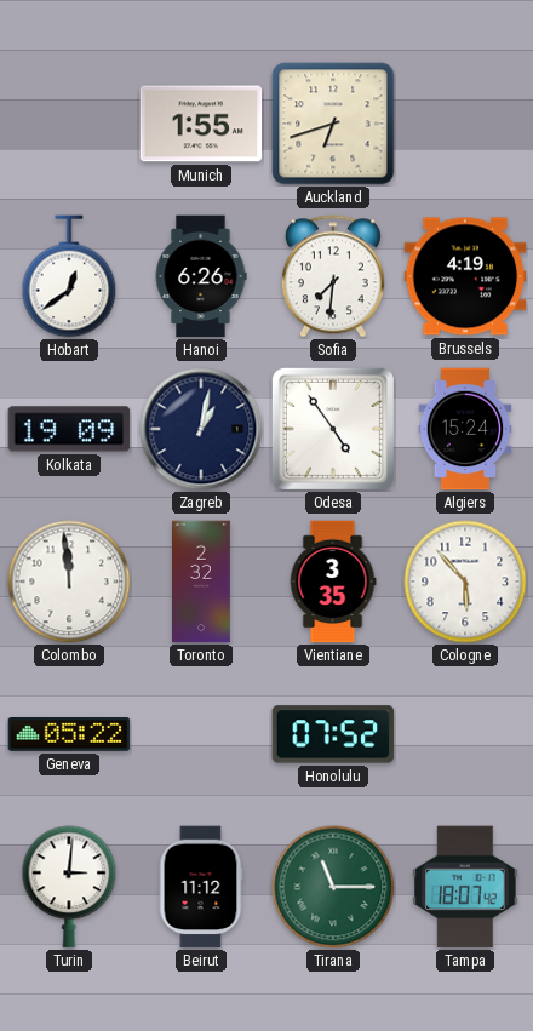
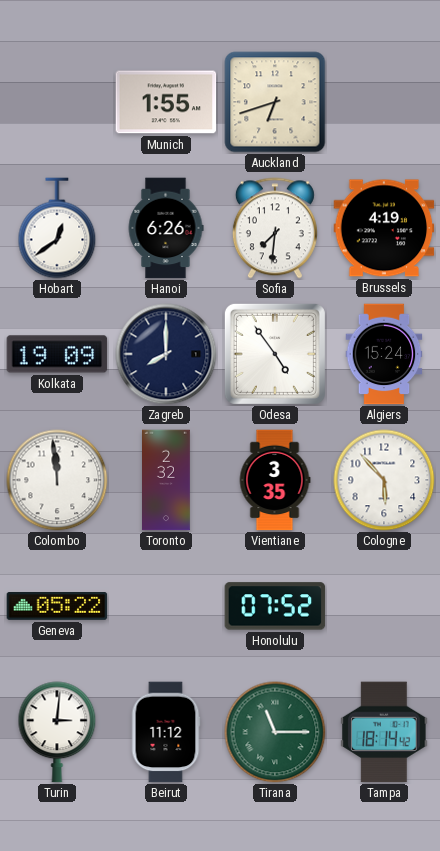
Zagreb: 1:02 -> 8:00 (166, 354)
Tampa: 18:07 -> 18:14 (384, 732)
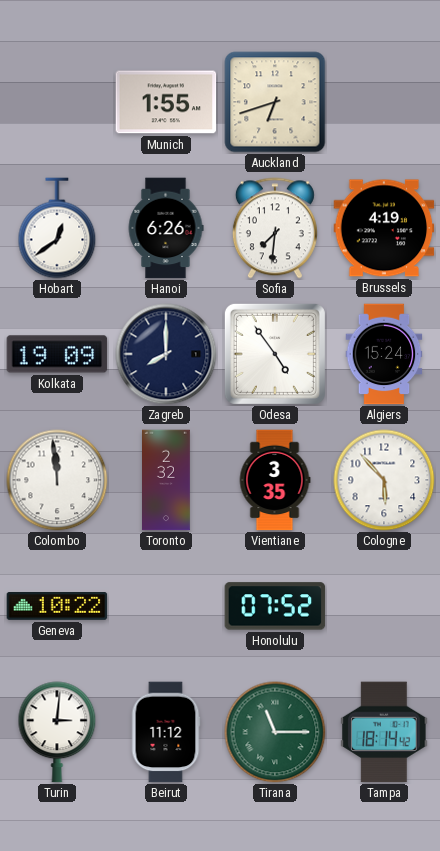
Geneva: 05:22 -> 10:22 (57, 607)
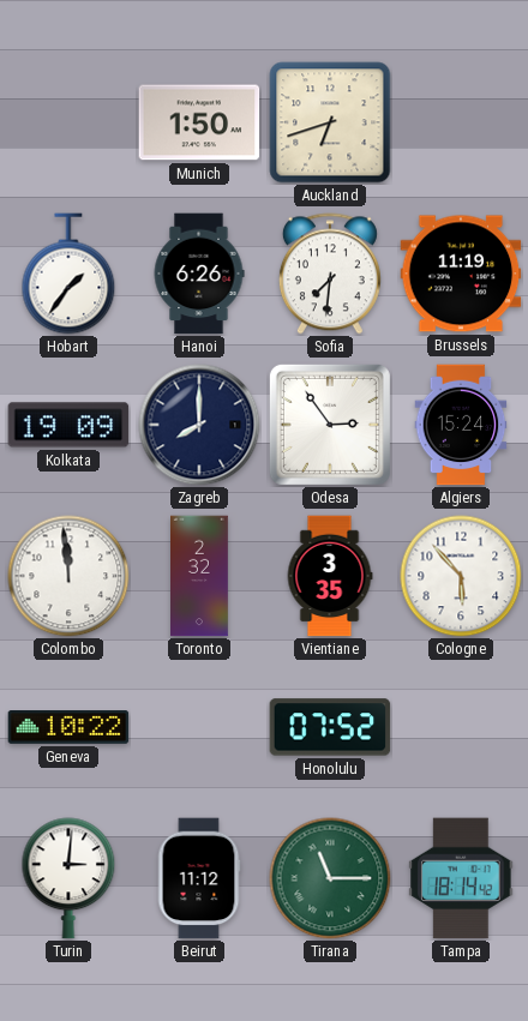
Munich: 1:55 -> 1:50 (199, 122)
Hobart: 12:39 -> 1:36 (68, 274)
Brussels: 4:19 -> 11:19 (461, 274)
Odesa: 4:54 -> 2:54 (330, 425)
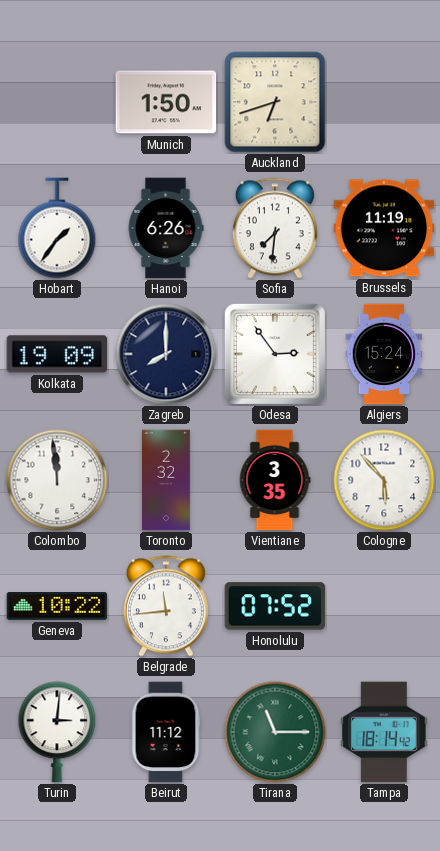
Belgrade: none -> 11:44 (166, 606)
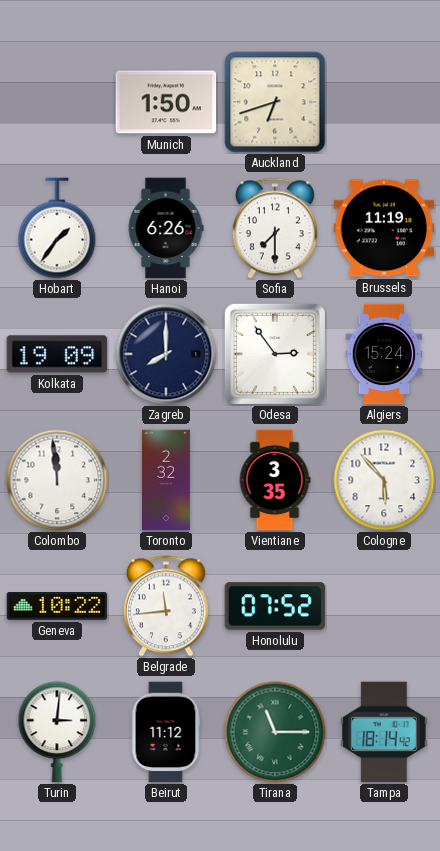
Sofia: 7:31 -> 7:30 (275, 228)
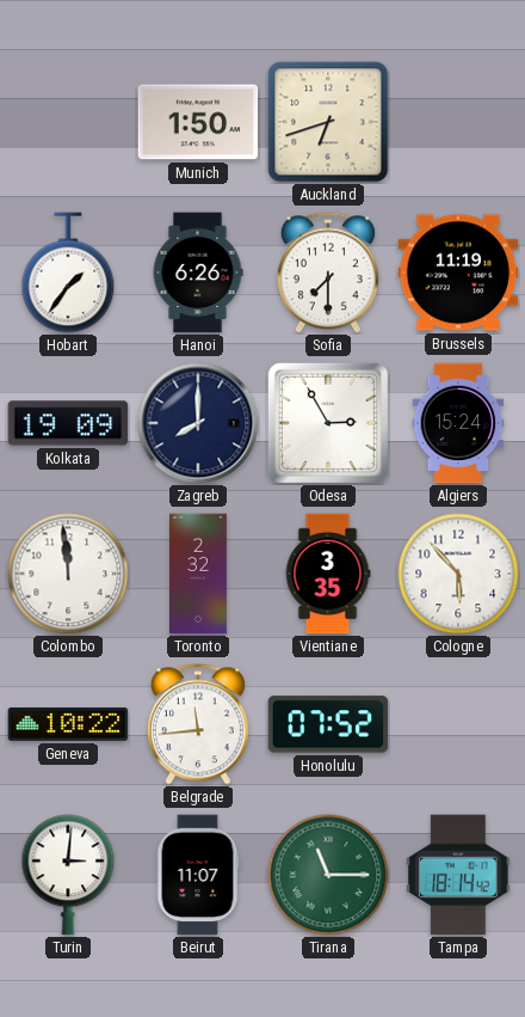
Odesa: 2:54 -> 2:55 (328, 423)
Beirut: 11:12 -> 11:07 (198, 875)
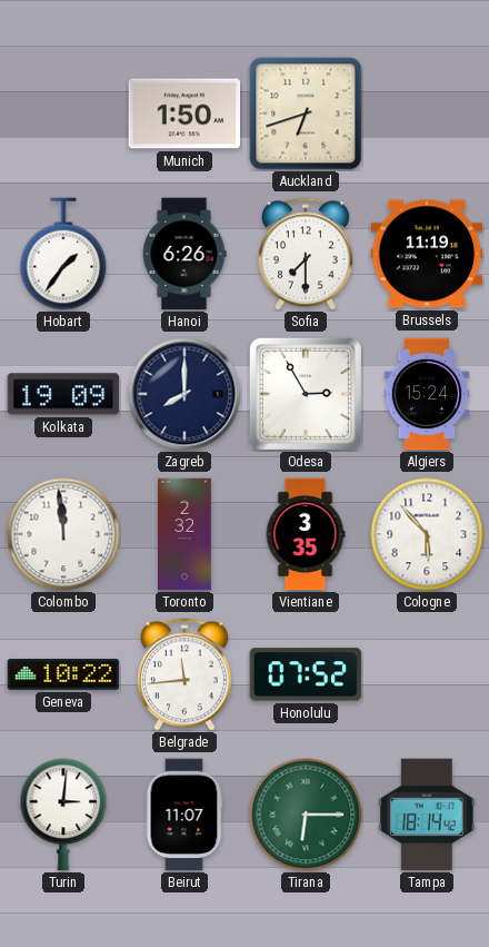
Tirana: 11:15 -> 6:15 (306, 815)
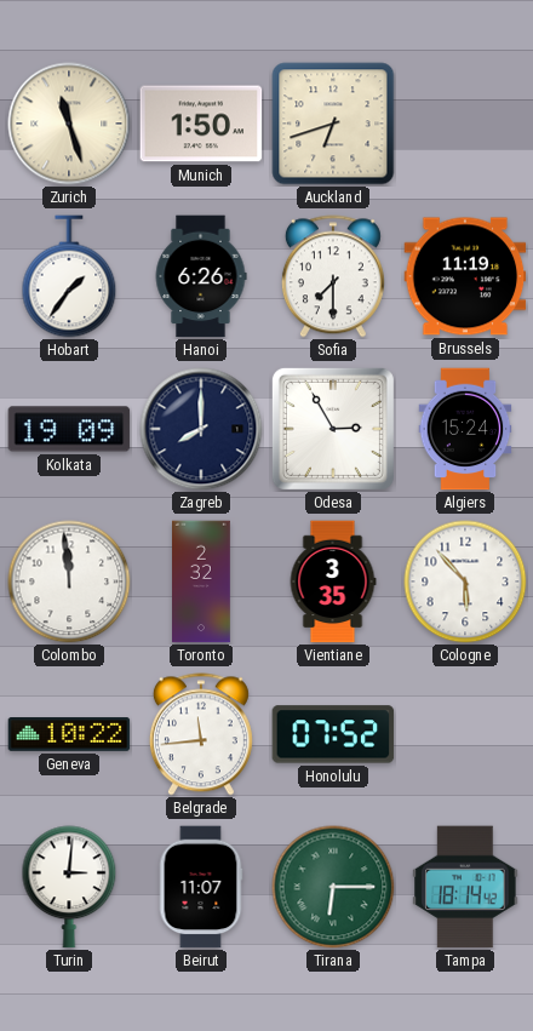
Zurich: none -> 11:27 (69, 124)
